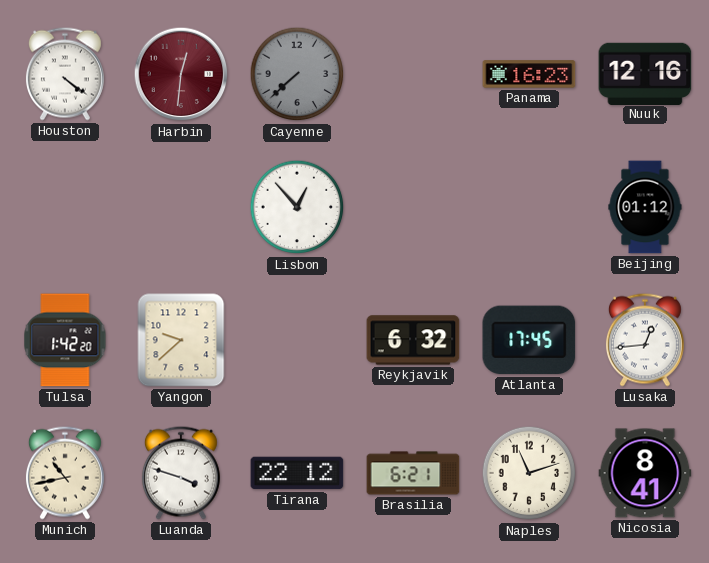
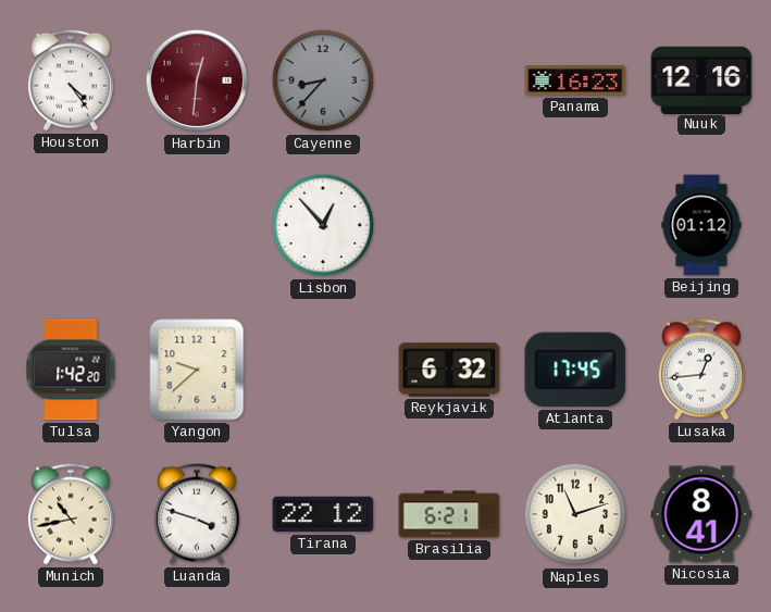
Houston: 4:21 -> 4:24 (71, 80)
Cayenne: 7:38 -> 8:37 (323, 80)
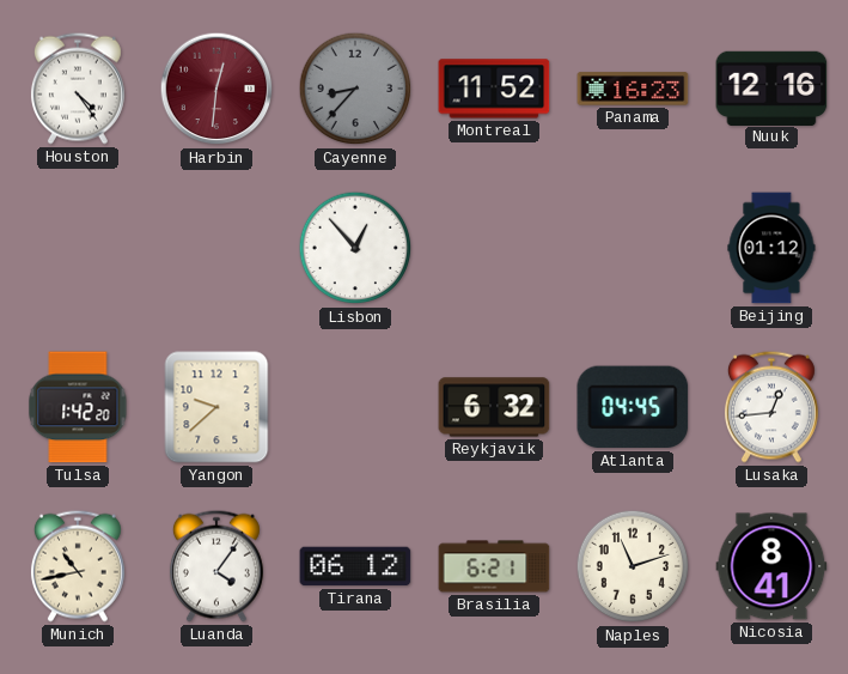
Montreal: none -> 11:52 (494, 89)
Atlanta: 17:45 -> 04:45 (633, 407)
Luanda: 3:48 -> 4:06 (216, 566)
Tirana: 22:12 -> 06:12 (355, 566)
